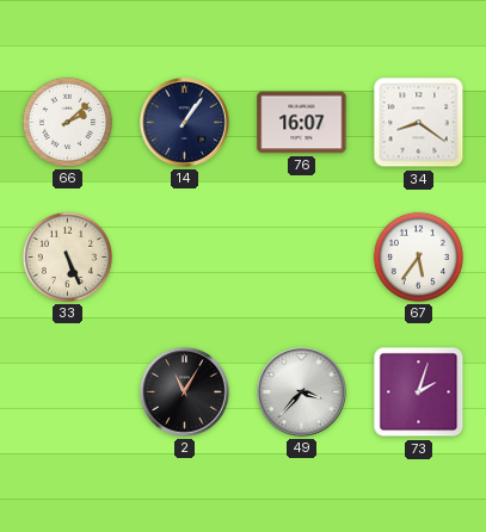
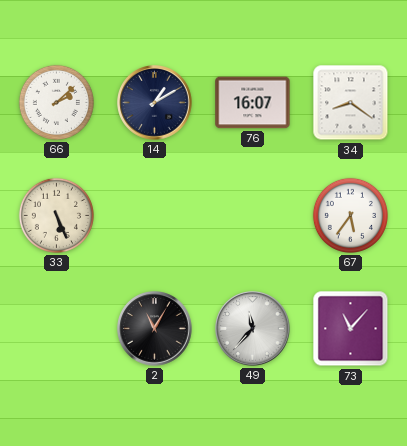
14: 1:06 -> 1:10 (155, 103)
49: 3:37 -> 11:37 (253, 329)
73: 2:03 -> 11:07 (351, 329)
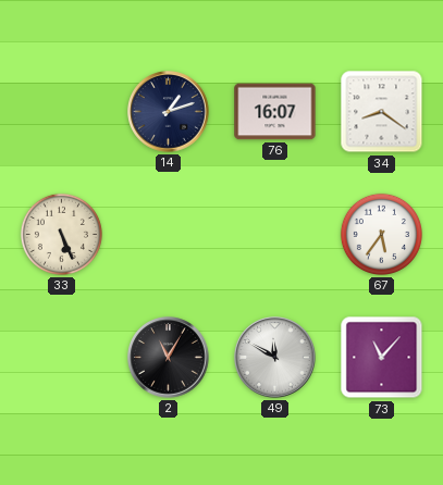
66: 2:08 -> none (56, 102)
14: 1:10 -> 1:12 (169, 112)
49: 11:37 -> 11:50 (275, 358)
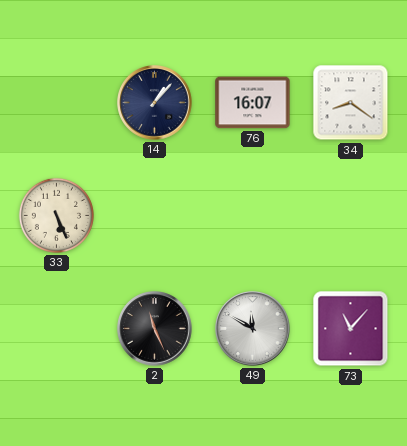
14: 1:12 -> 1:07 (155, 103)
67: 5:36 -> none (381, 234)
2: 11:05 -> 11:26 (155, 329)
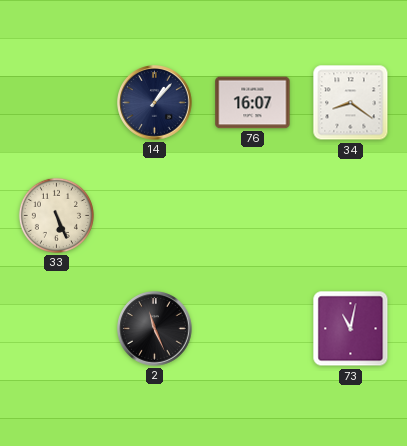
49: 11:50 -> none (253, 329)
73: 11:07 -> 11:02 (351, 329)
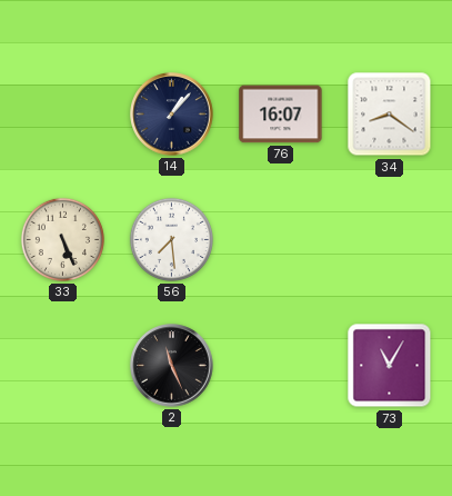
56: none -> 7:29 (171, 239)
73: 11:02 -> 11:05 (390, 366)
